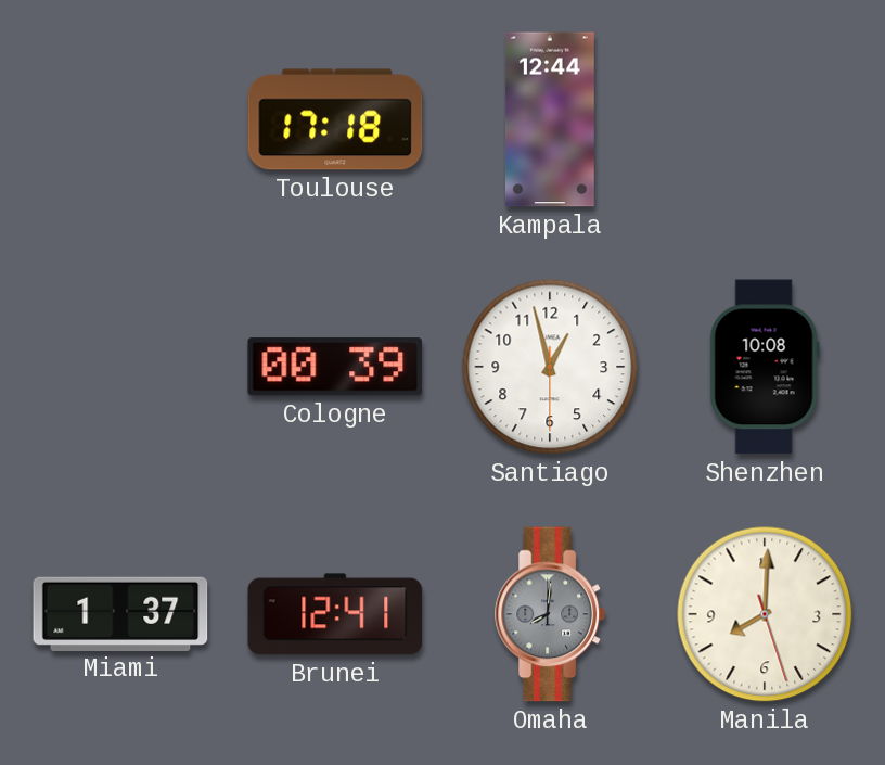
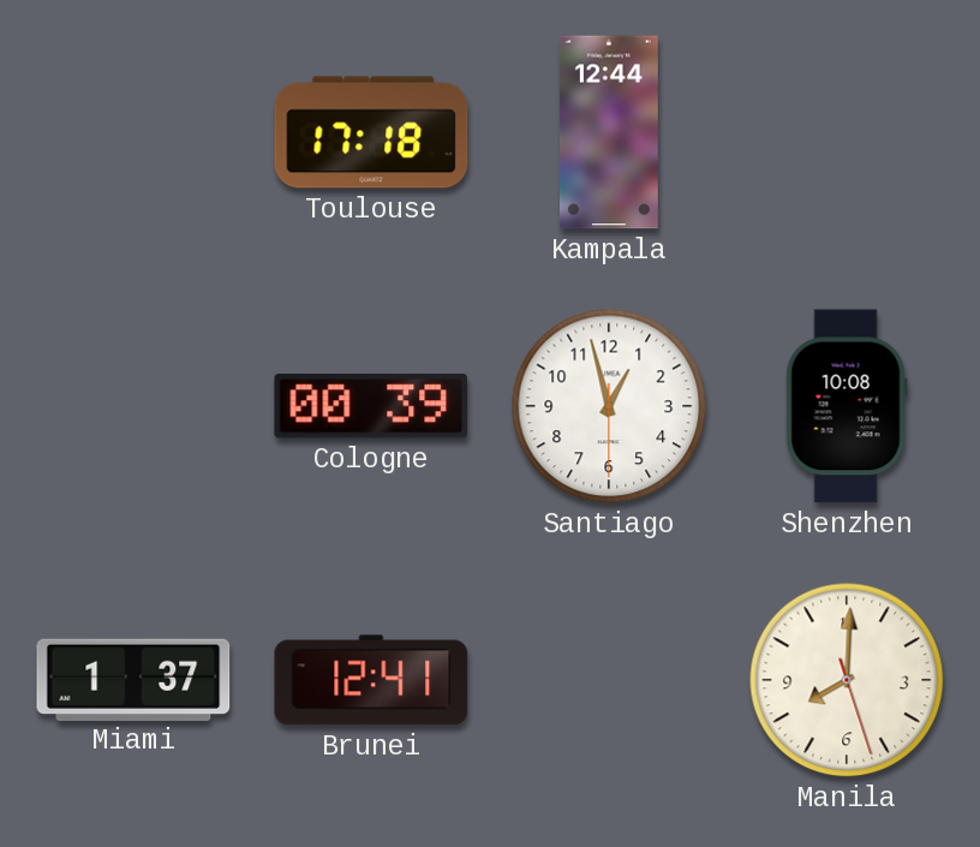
Omaha: 8:01 -> none (551, 614)
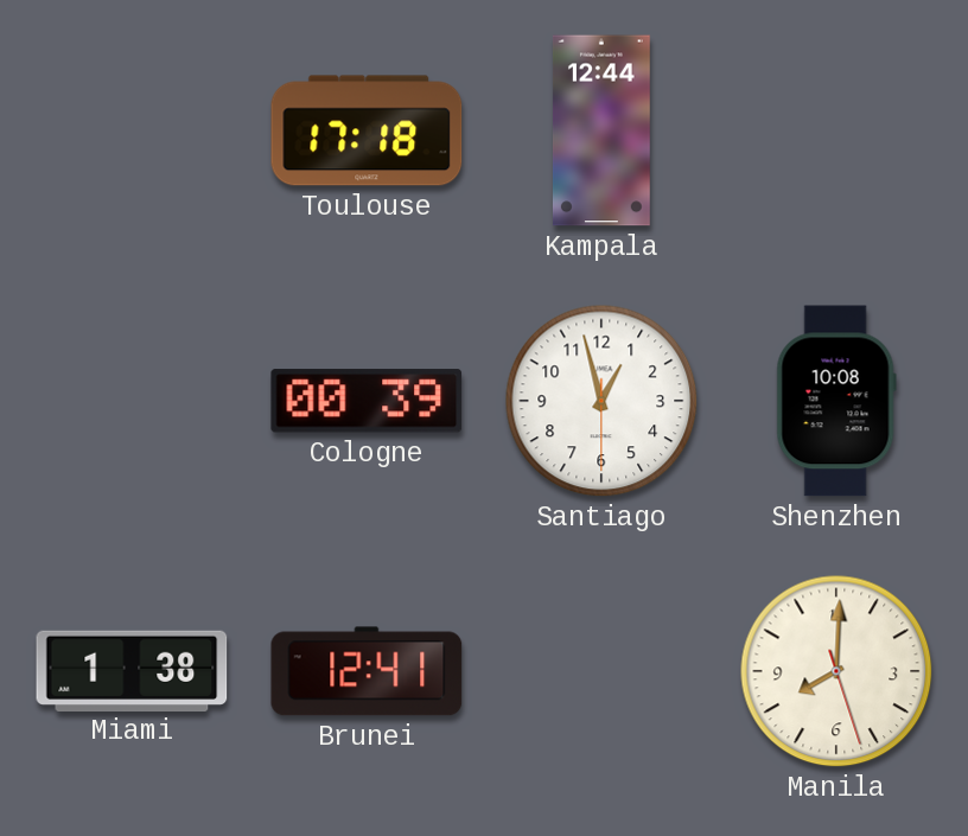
Miami: 1:37 -> 1:38 (132, 670)
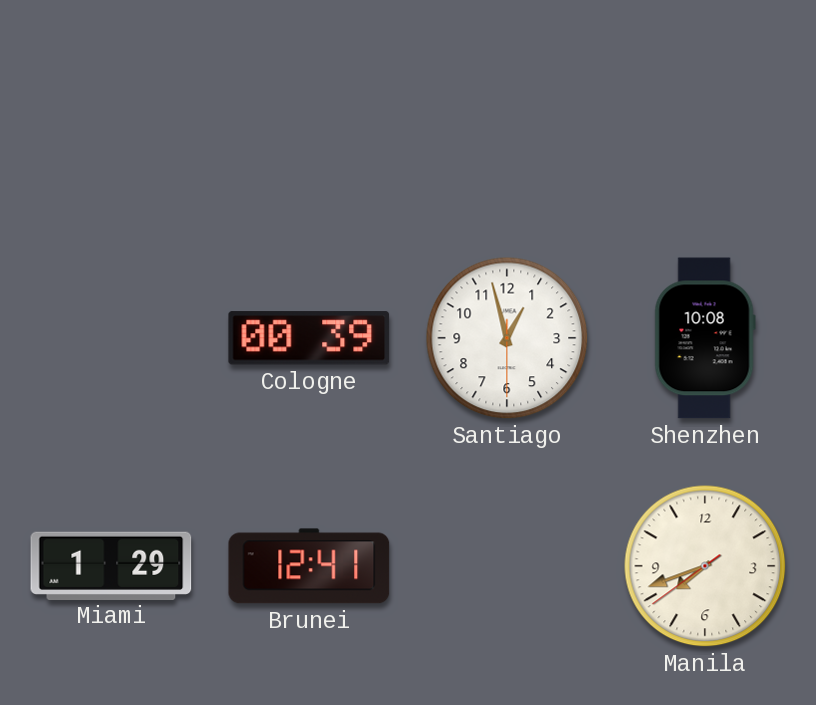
Toulouse: 17:18 -> none (367, 130)
Kampala: 12:44 -> none (601, 130)
Miami: 1:38 -> 1:29 (111, 565)
Manila: 8:00 -> 7:41 (705, 566)
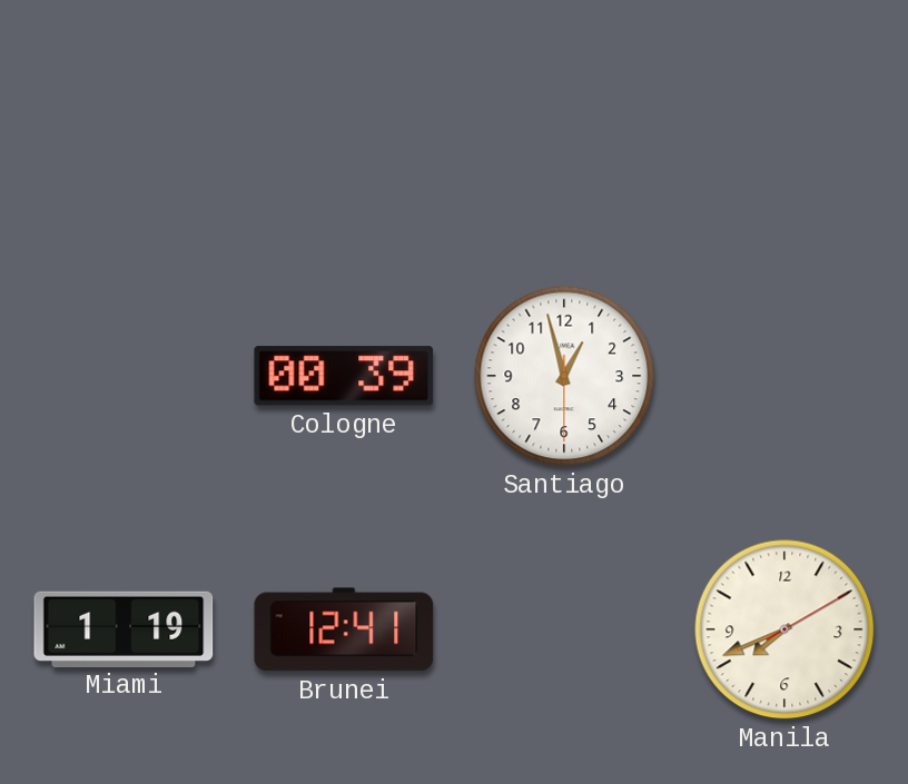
Shenzhen: 10:08 -> none (705, 338)
Miami: 1:29 -> 1:19 (124, 628)
Manila: 7:41:39 -> 7:41:10 (784, 629)
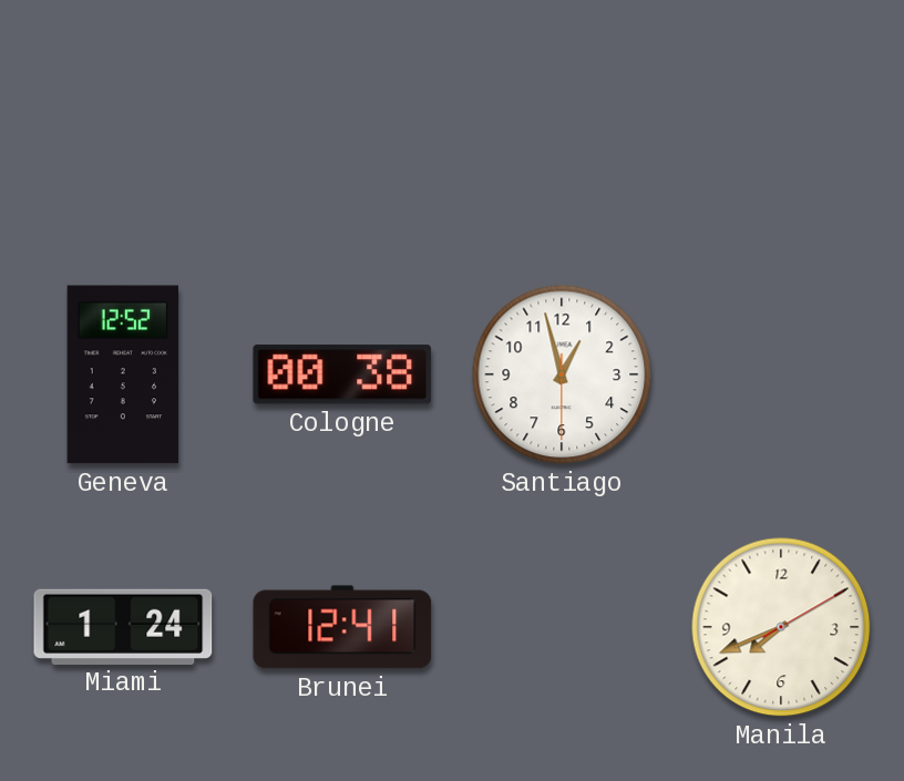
Geneva: none -> 12:52 (123, 374)
Cologne: 00:39 -> 00:38 (342, 374)
Miami: 1:19 -> 1:24 (123, 626)
